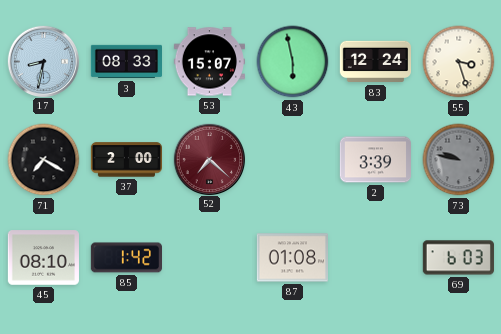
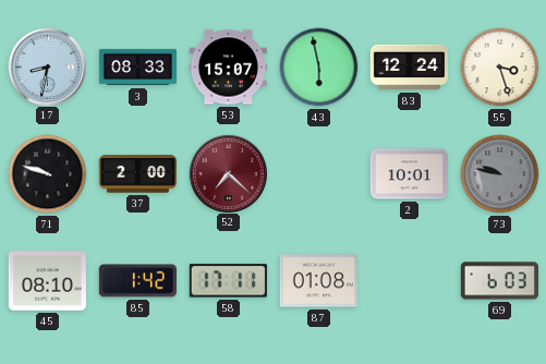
71: 7:20 -> 9:48 (48, 174)
2: 3:39 -> 10:01 (409, 174)
58: none -> 17:11 (228, 281)
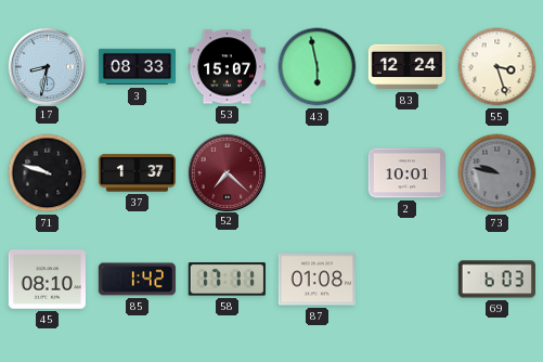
37: 2:00 -> 1:37 (137, 173)
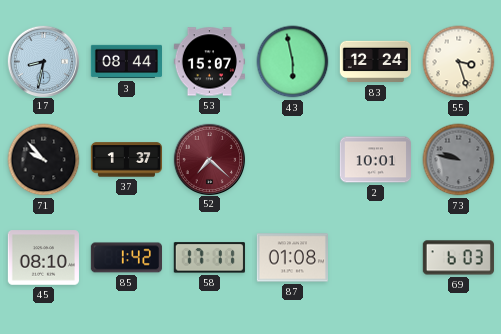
3: 08:33 -> 08:44 (126, 62)
71: 9:48 -> 9:53 (44, 160)
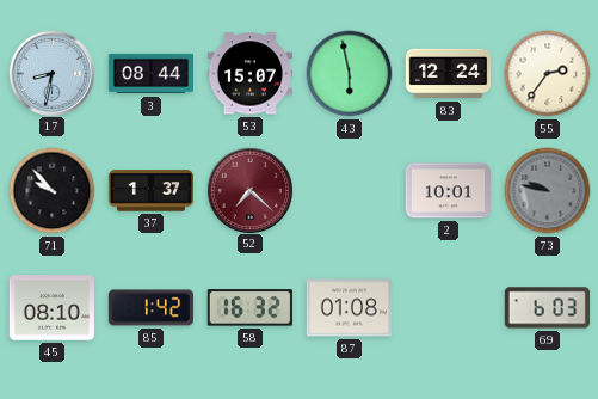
55: 3:27 -> 2:36 (548, 74)
58: 17:11 -> 16:32 (249, 308)
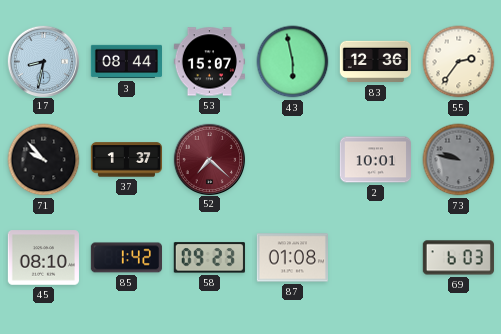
83: 12:24 -> 12:36 (375, 62)
58: 16:32 -> 09:23 (209, 258)
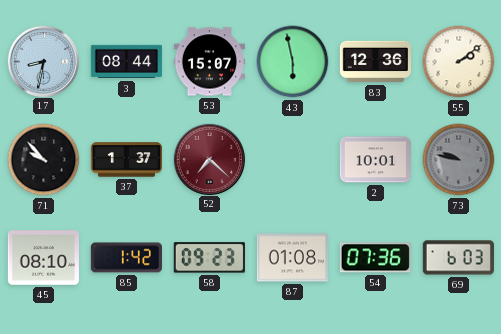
55: 2:36 -> 2:09 (459, 62)
54: none -> 07:36 (375, 258)
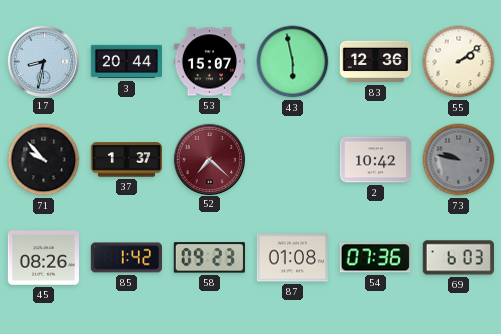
3: 08:44 -> 20:44 (126, 62)
2: 10:01 -> 10:42 (375, 160)
45: 08:10 -> 08:26 (43, 258)
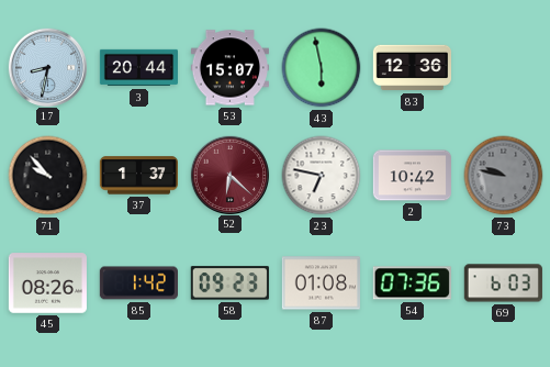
55: 2:09 -> none (459, 62)
52: 7:22 -> 6:22 (229, 175)
23: none -> 6:47 (322, 176)
